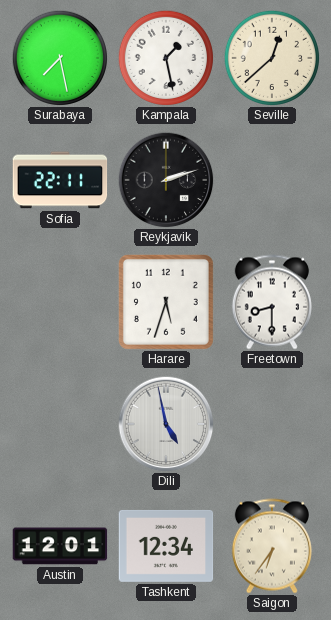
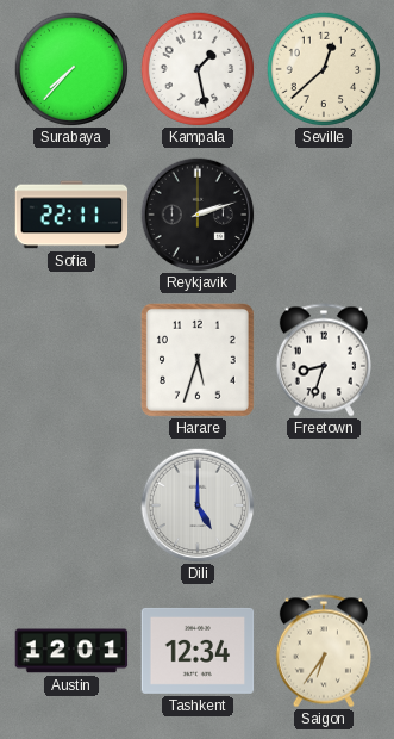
Surabaya: 7:28 -> 7:37 (70, 68)
Freetown: 8:30 -> 8:33 (324, 360)
Dili: 4:58 -> 5:00 (198, 505)
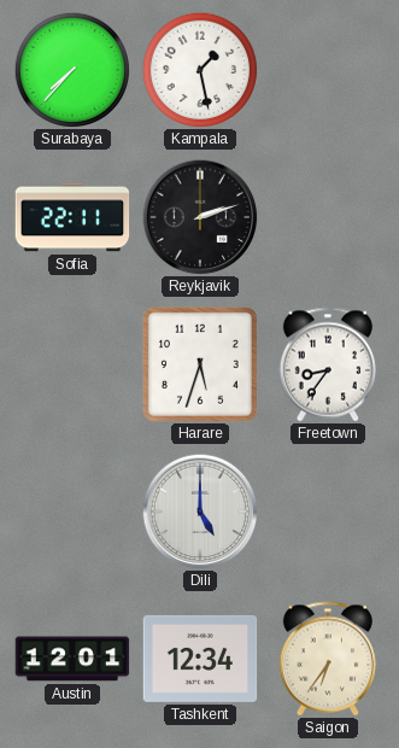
Seville: 12:38 -> none (323, 68)
Freetown: 8:33 -> 8:36 (328, 364)
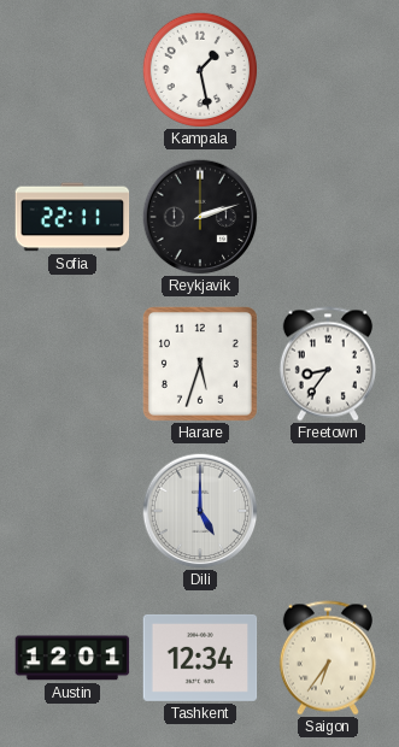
Surabaya: 7:37 -> none (71, 69)
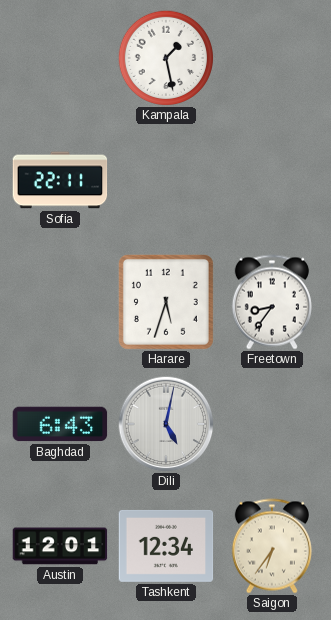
Reykjavik: 2:12 -> none (200, 217)
Baghdad: none -> 6:43 (60, 424)
Dili: 5:00 -> 5:02 (166, 424)
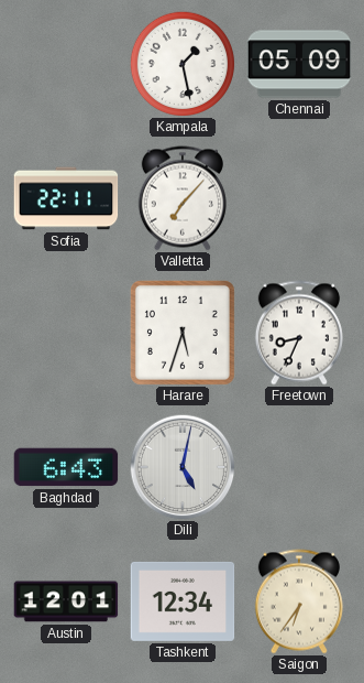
Chennai: none -> 05:09 (299, 64)
Valletta: none -> 7:07 (183, 198)
Freetown: 8:36 -> 8:34 (299, 333)
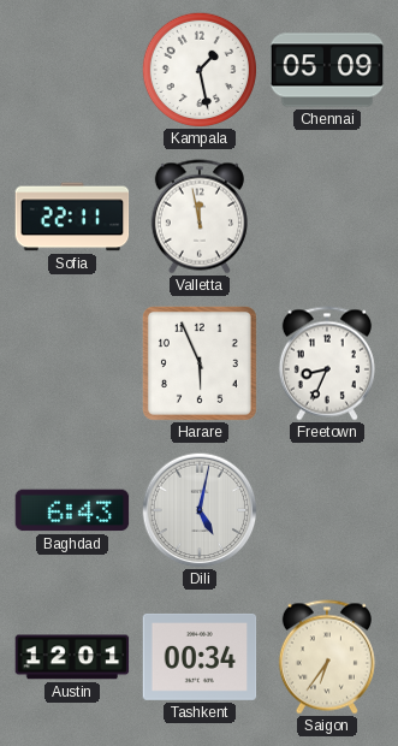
Valletta: 7:07 -> 11:58 (200, 217)
Harare: 5:33 -> 5:56 (200, 363)
Tashkent: 12:34 -> 00:34 (200, 657)
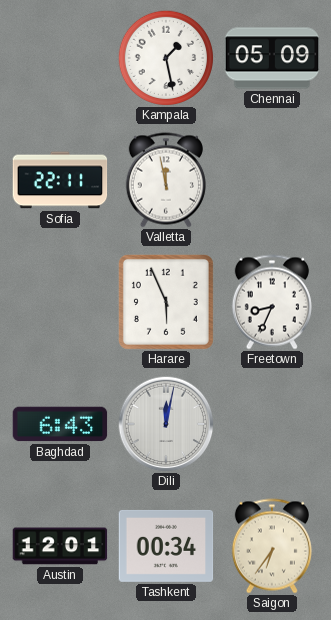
Dili: 5:02 -> 12:02 (166, 424)
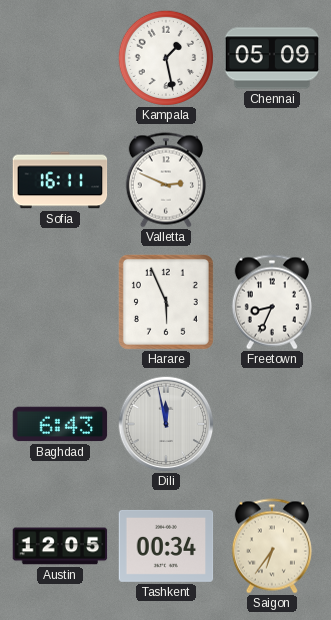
Sofia: 22:11 -> 16:11 (60, 180)
Valletta: 11:58 -> 2:49 (166, 180)
Dili: 12:02 -> 11:58 (166, 424)
Austin: 12:01 -> 12:05 (60, 546)
